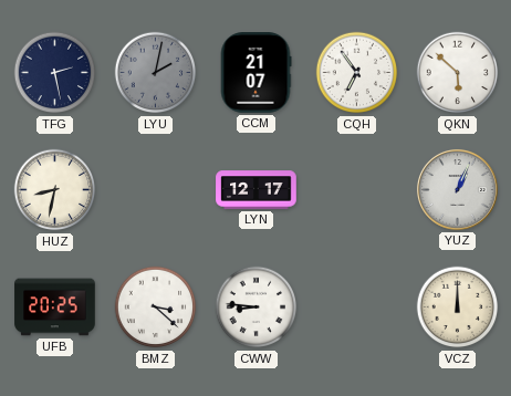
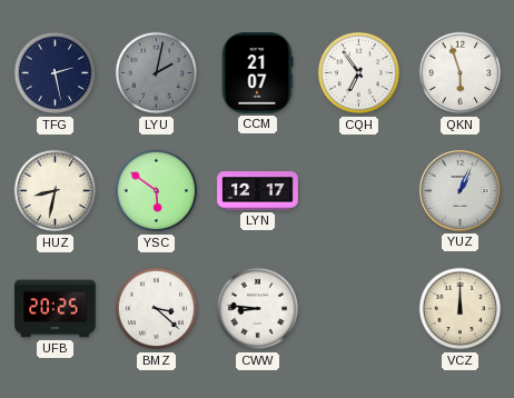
QKN: 5:52 -> 5:57 (461, 73)
YSC: none -> 5:51 (157, 191)
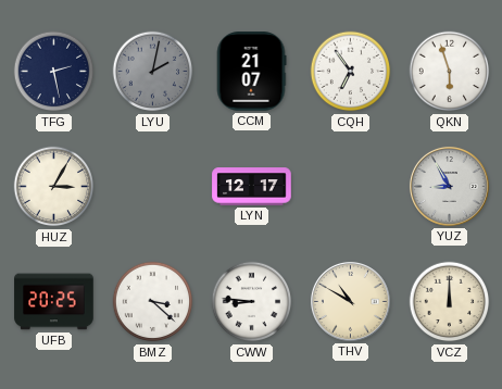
HUZ: 8:32 -> 3:05 (54, 187)
YSC: 5:51 -> none (157, 191)
YUZ: 1:04 -> 8:55 (449, 186)
THV: none -> 10:50 (350, 301)
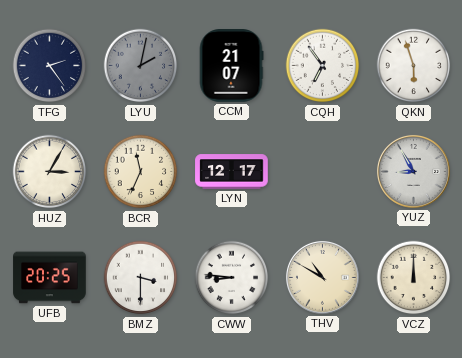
TFG: 2:28 -> 2:24 (50, 66)
BCR: none -> 11:34 (141, 172)
BMZ: 3:22 -> 3:30 (141, 278)
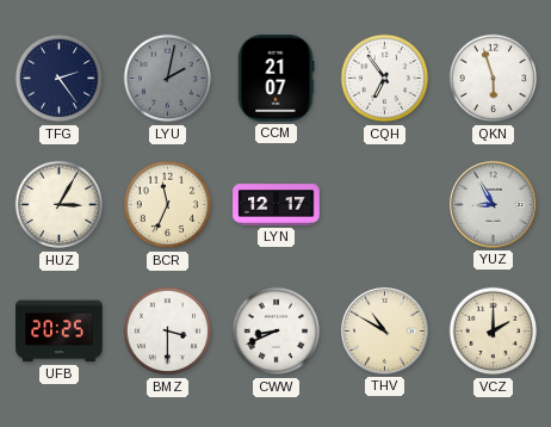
CWW: 8:46 -> 8:41 (277, 332)
VCZ: 12:00 -> 2:00 (494, 332)
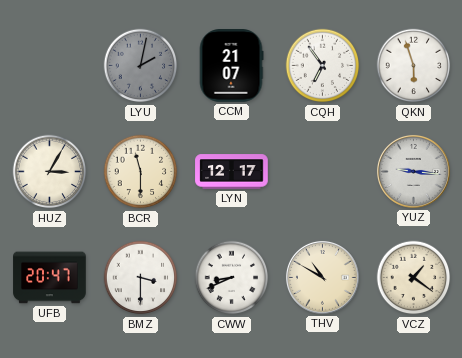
TFG: 2:24 -> none (60, 79)
BCR: 11:34 -> 11:30 (141, 172)
YUZ: 8:55 -> 9:16 (413, 171)
UFB: 20:25 -> 20:47 (50, 278)
VCZ: 2:00 -> 1:21 (414, 278)
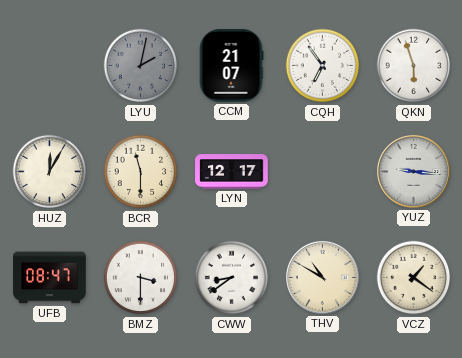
HUZ: 3:05 -> 12:05 (50, 172)
UFB: 20:47 -> 08:47 (50, 278)
CWW: 8:41 -> 8:39 (232, 278)
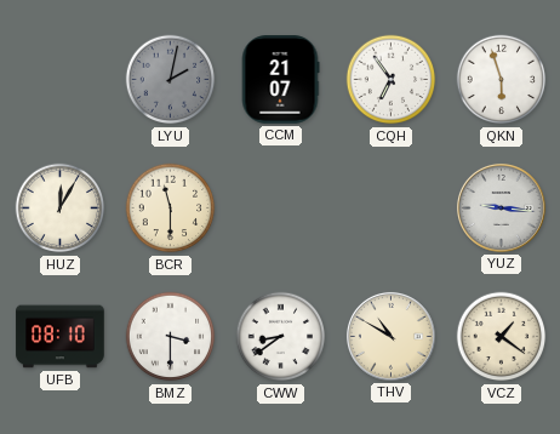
LYN: 12:17 -> none (232, 172)
UFB: 08:47 -> 08:10 (61, 337)
